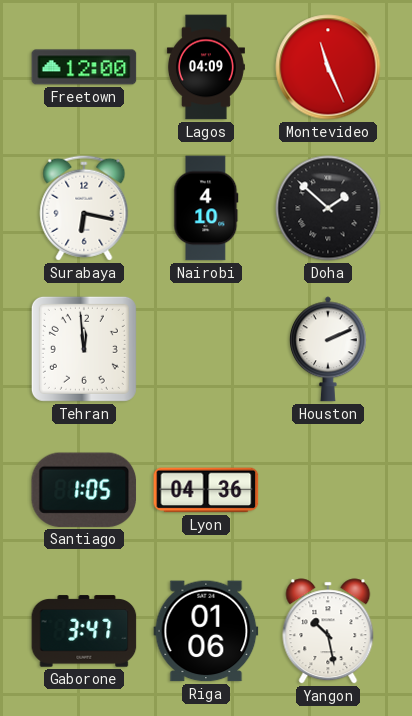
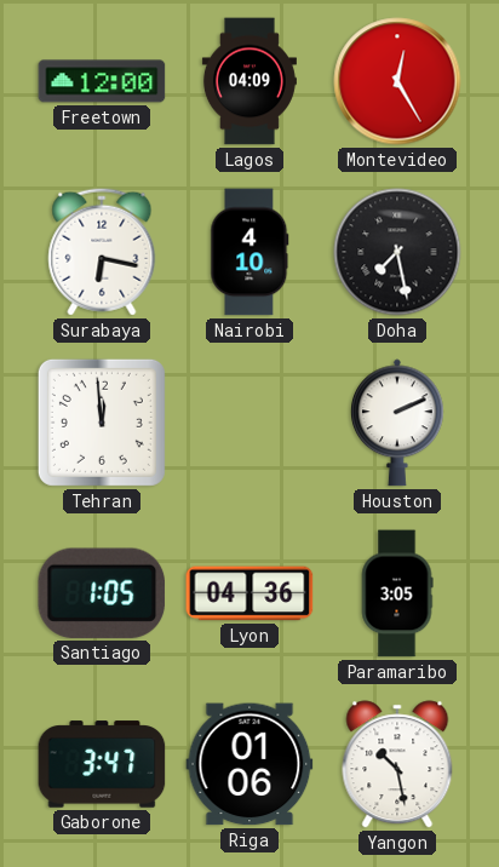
Montevideo: 11:26 -> 12:25 (397, 81)
Doha: 1:52 -> 7:28 (397, 252)
Paramaribo: none -> 3:05 (397, 593)
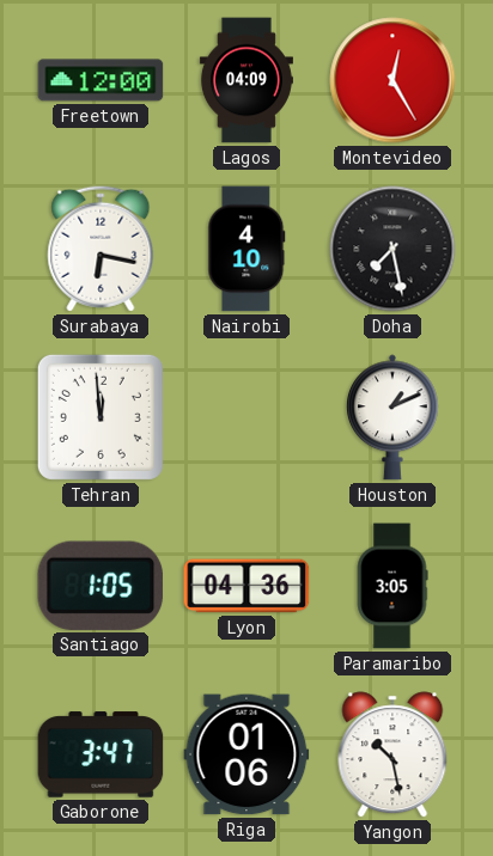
Houston: 2:11 -> 1:11 (392, 417)
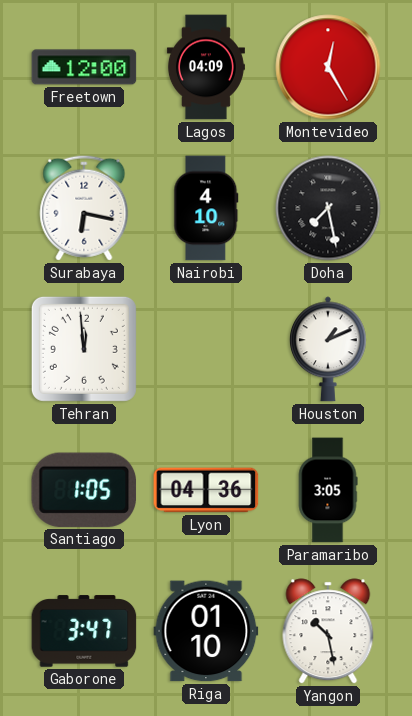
Riga: 01:06 -> 01:10 (206, 631)
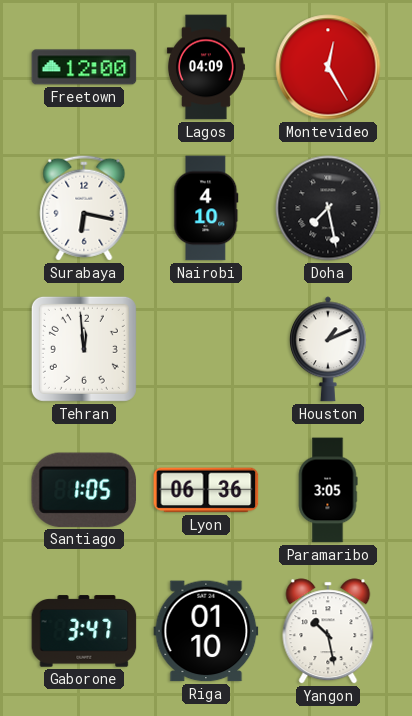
Lyon: 04:36 -> 06:36 (206, 490)
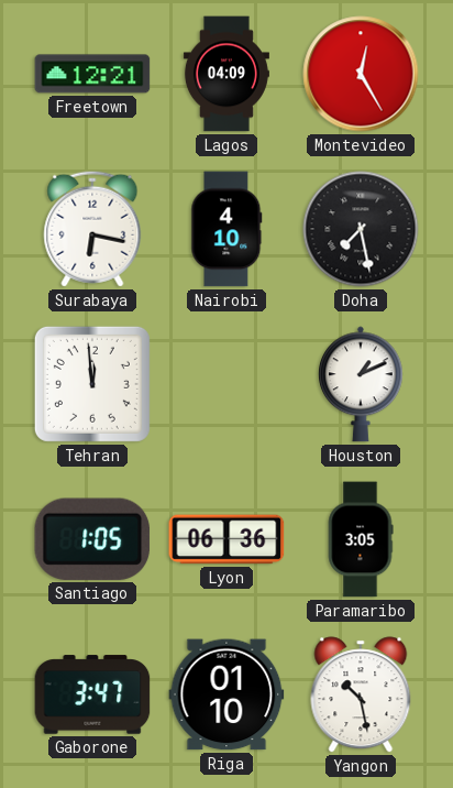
Freetown: 12:00 -> 12:21 (92, 74)
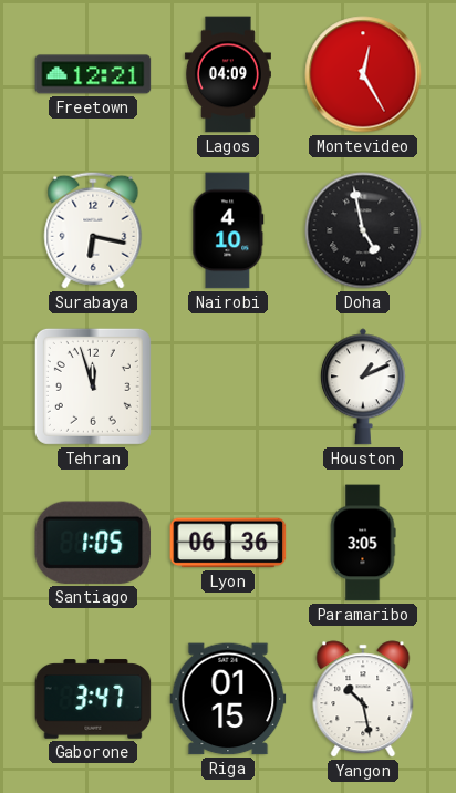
Doha: 7:28 -> 4:58 (363, 230)
Tehran: 11:59 -> 11:57 (93, 387)
Riga: 01:10 -> 01:15 (228, 699)
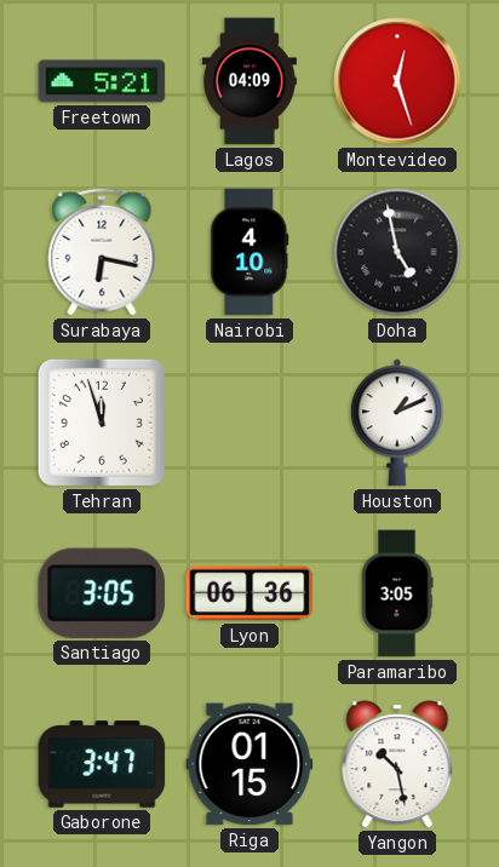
Freetown: 12:21 -> 5:21 (102, 81)
Montevideo: 12:25 -> 12:27 (397, 81)
Santiago: 1:05 -> 3:05 (102, 593)
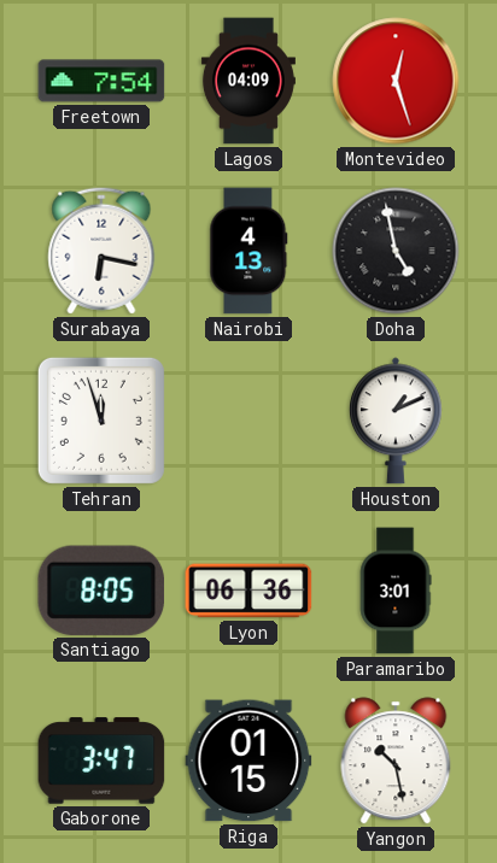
Freetown: 5:21 -> 7:54 (101, 81)
Nairobi: 4:10 -> 4:13 (248, 251)
Santiago: 3:05 -> 8:05 (101, 591)
Paramaribo: 3:05 -> 3:01 (396, 591)
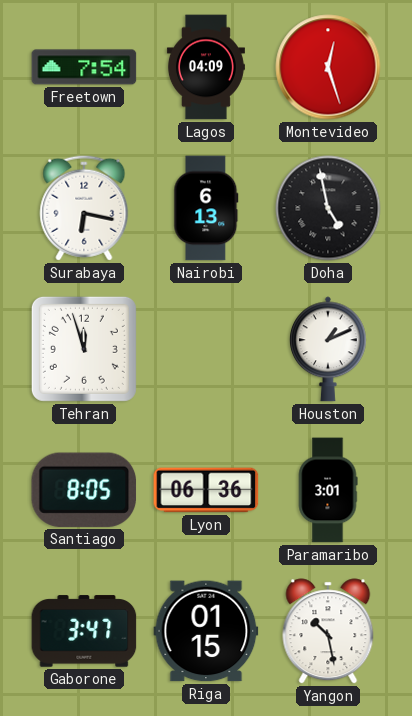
Nairobi: 4:13 -> 6:13 (206, 208)
